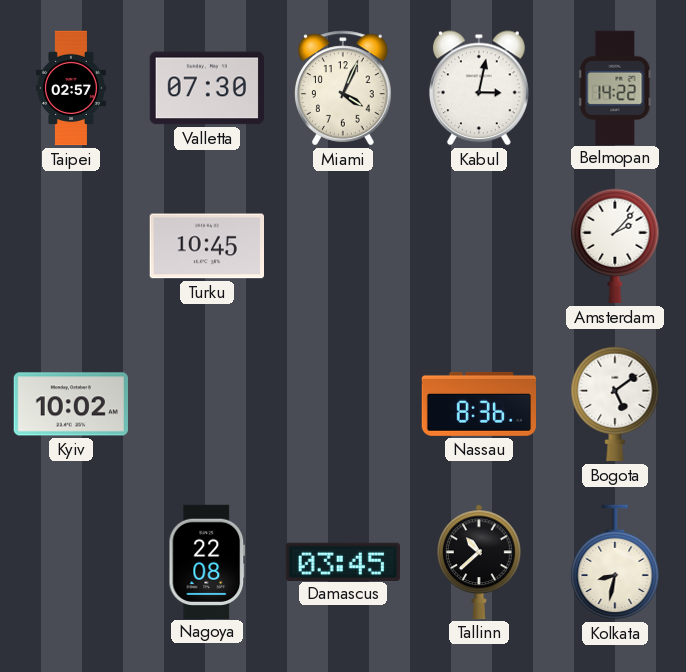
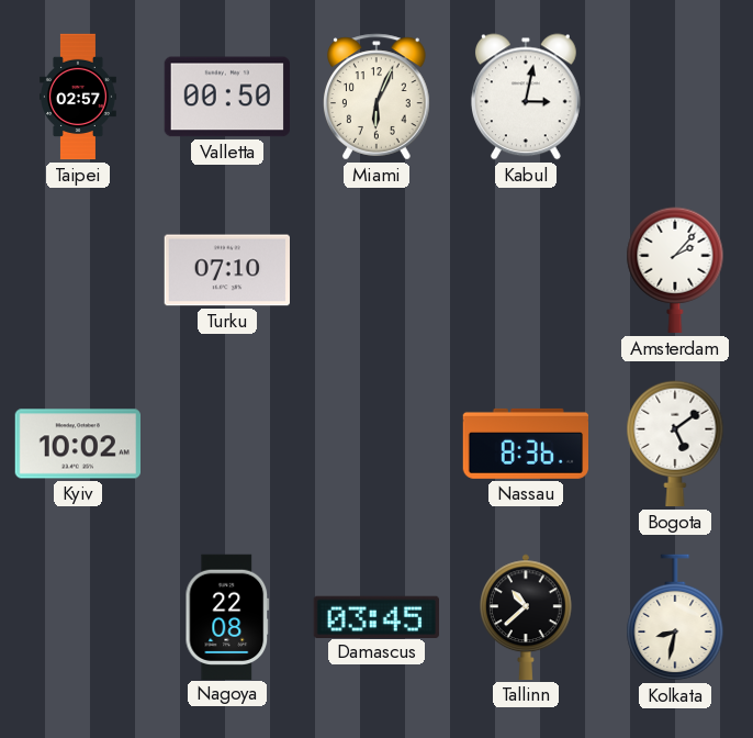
Valletta: 07:30 -> 00:50 (226, 97)
Miami: 4:04 -> 6:04 (376, 97)
Belmopan: 14:22 -> none (615, 87)
Turku: 10:45 -> 07:10 (226, 270)
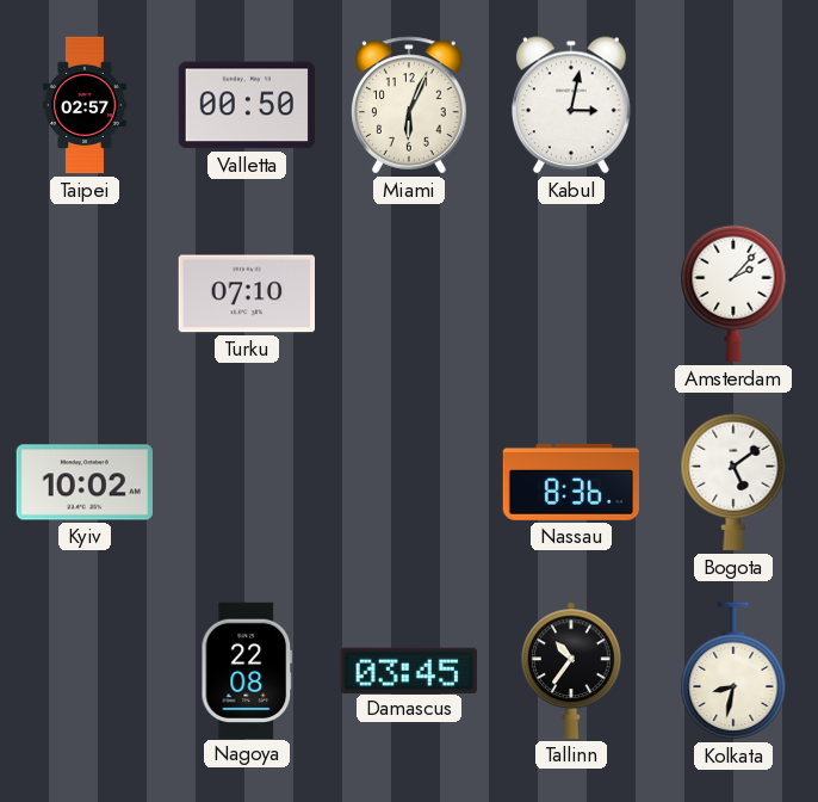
Tallinn: 10:38 -> 10:36 (571, 671)
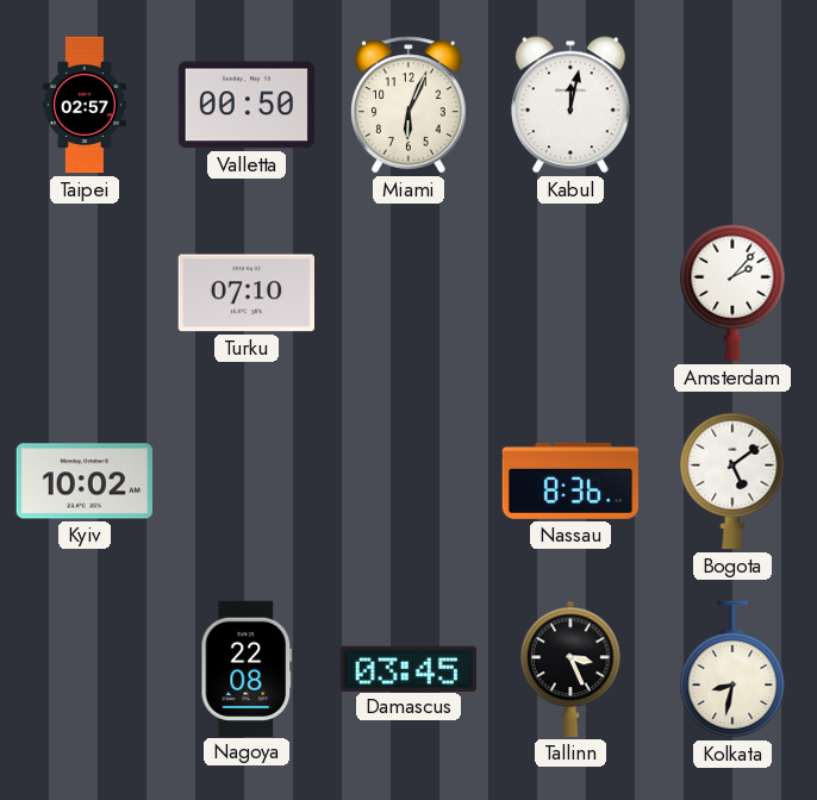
Kabul: 3:02 -> 12:02 (570, 105)
Tallinn: 10:36 -> 3:26 (570, 669)
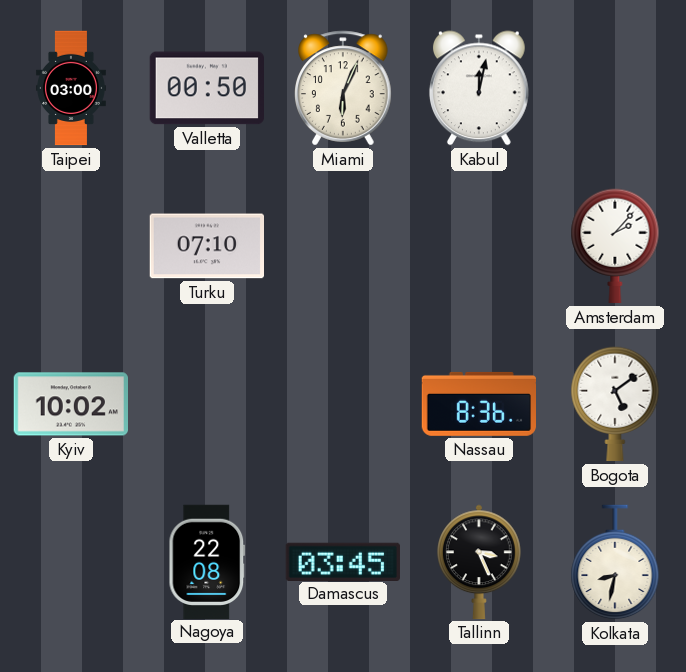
Taipei: 02:57 -> 03:00 (71, 88)
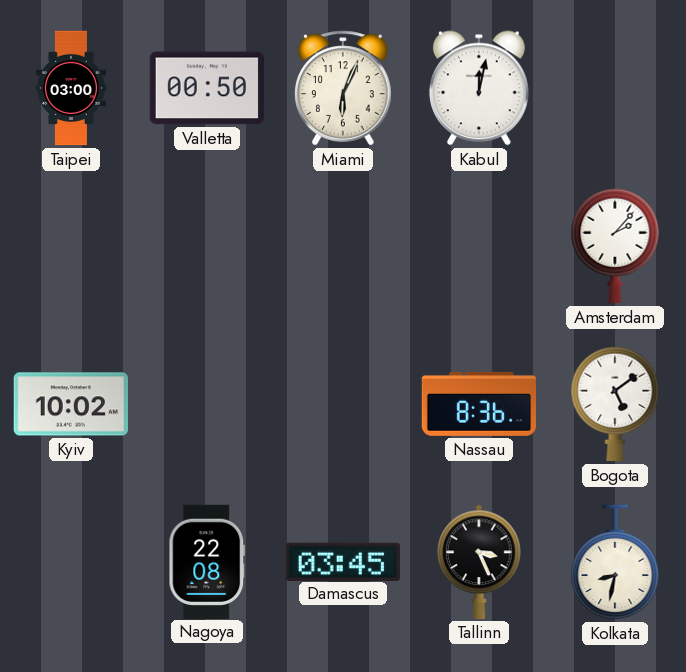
Turku: 07:10 -> none (206, 246)
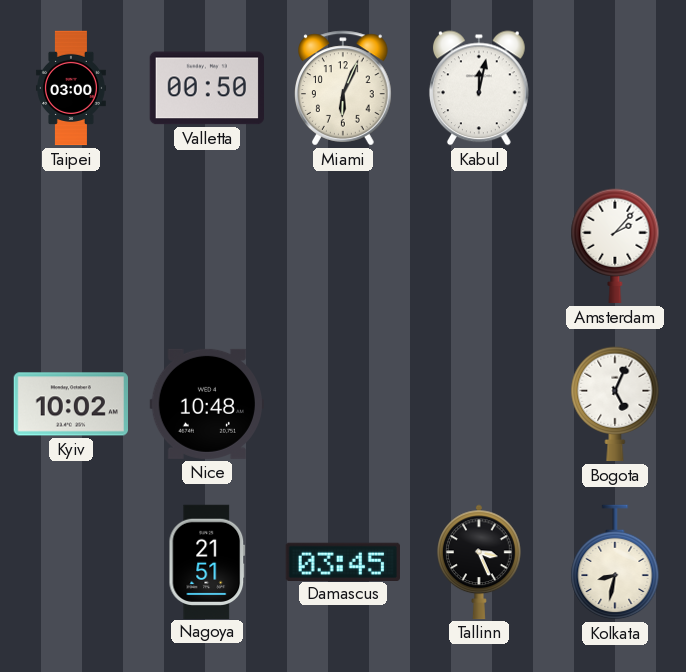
Nice: none -> 10:48 (206, 404)
Nassau: 8:36 -> none (478, 404)
Bogota: 5:09 -> 5:04 (615, 404)
Nagoya: 22:08 -> 21:51 (207, 561)
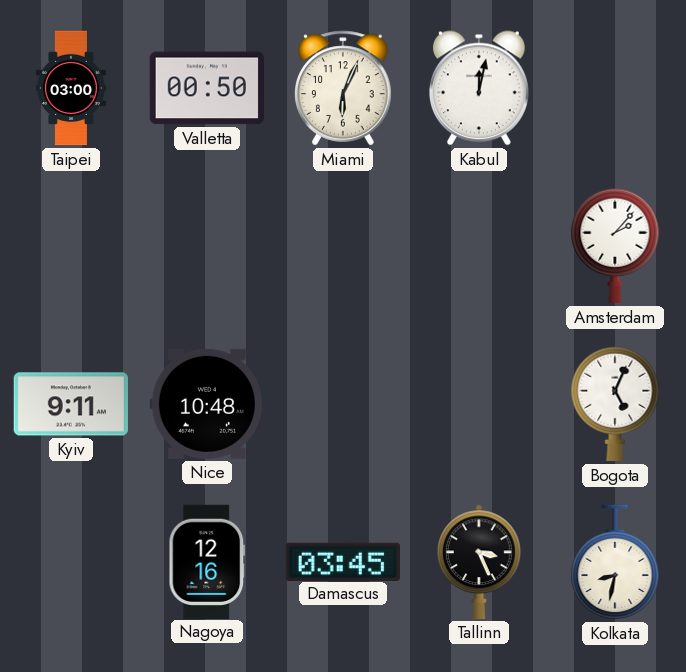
Kyiv: 10:02 -> 9:11 (70, 404)
Nagoya: 21:51 -> 12:16 (207, 561)
